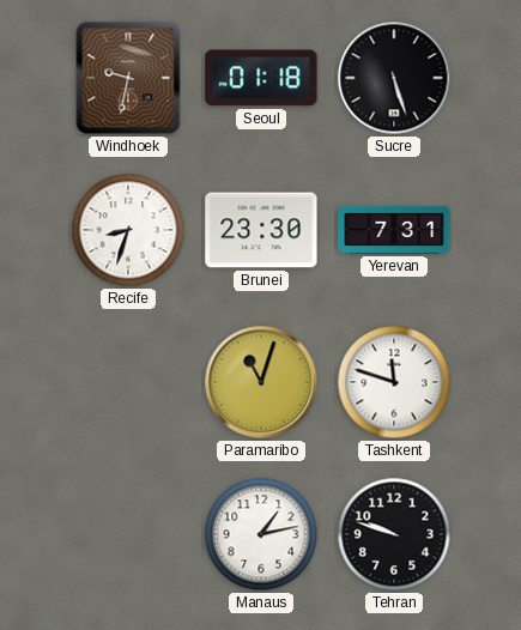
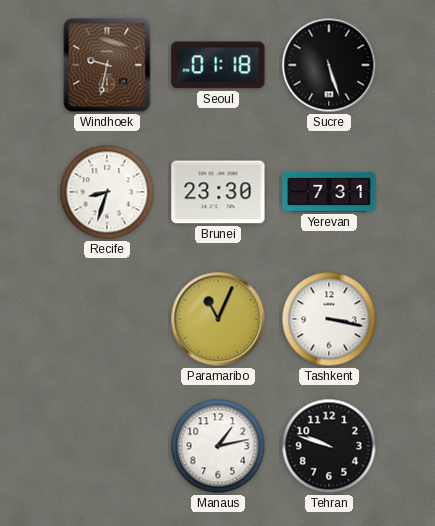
Paramaribo: 11:03 -> 11:04 (218, 319)
Tashkent: 11:48 -> 3:17 (329, 319)
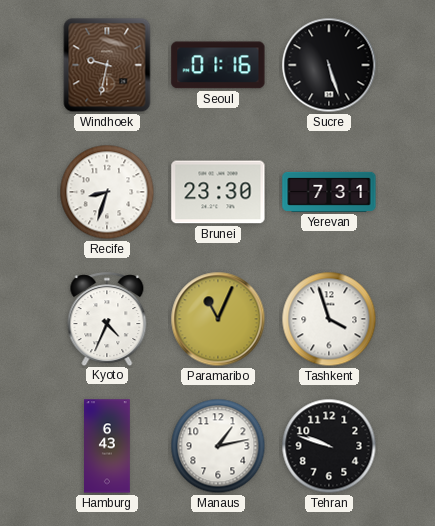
Seoul: 01:18 -> 01:16 (218, 65)
Kyoto: none -> 4:34 (107, 319)
Tashkent: 3:17 -> 3:57 (329, 319)
Hamburg: none -> 6:43 (108, 446)
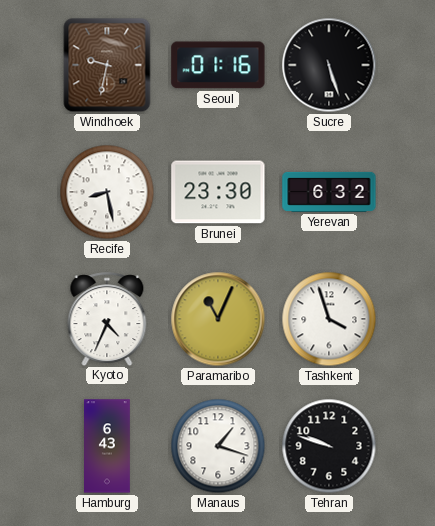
Recife: 8:33 -> 8:28 (107, 192)
Yerevan: 7:31 -> 6:32 (329, 192)
Manaus: 1:13 -> 1:18 (218, 446)
